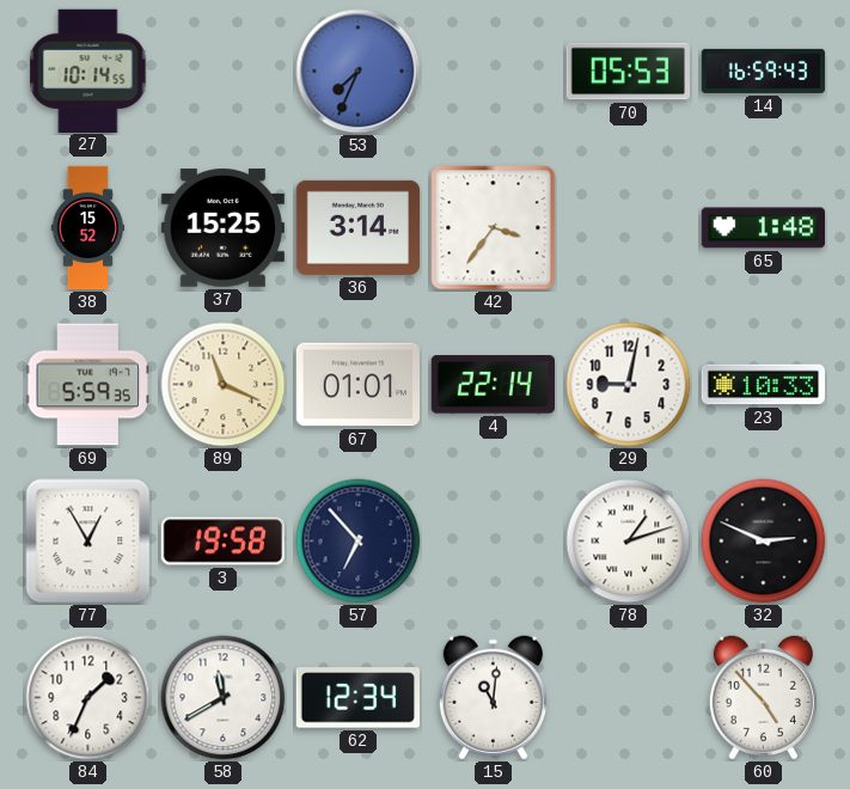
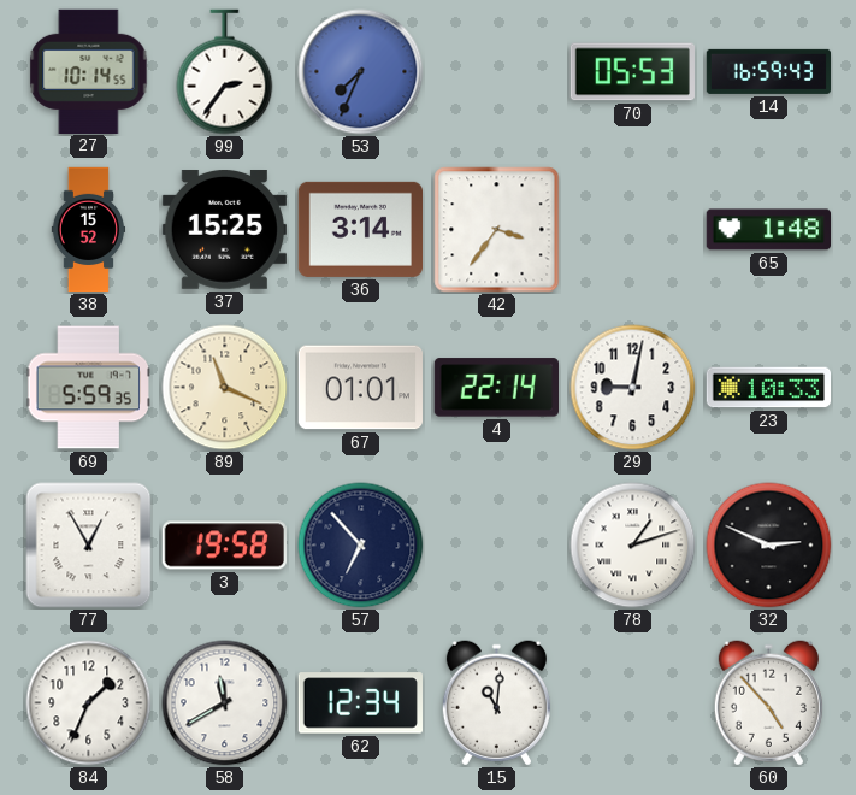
99: none -> 2:36 (225, 72)
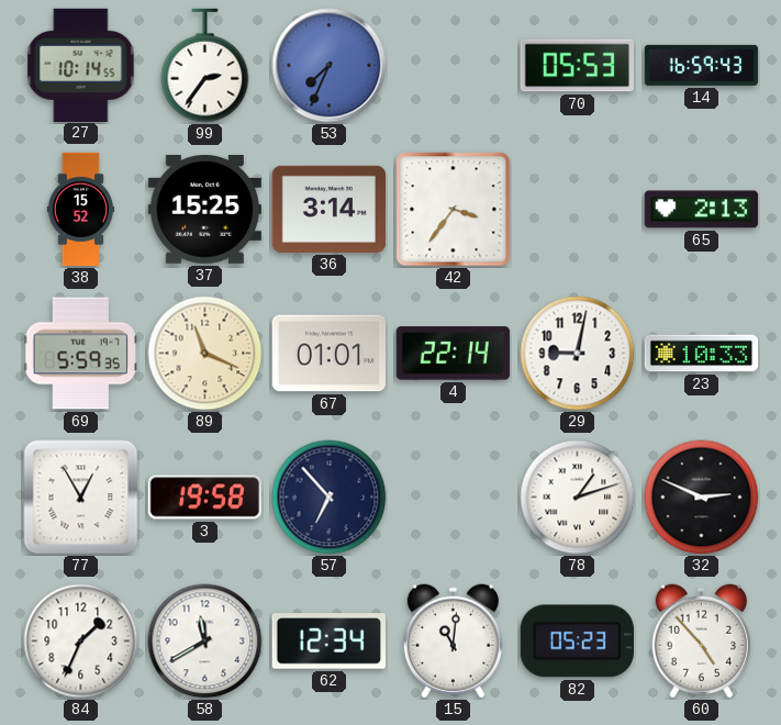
65: 1:48 -> 2:13 (701, 210)
82: none -> 05:23 (577, 642)
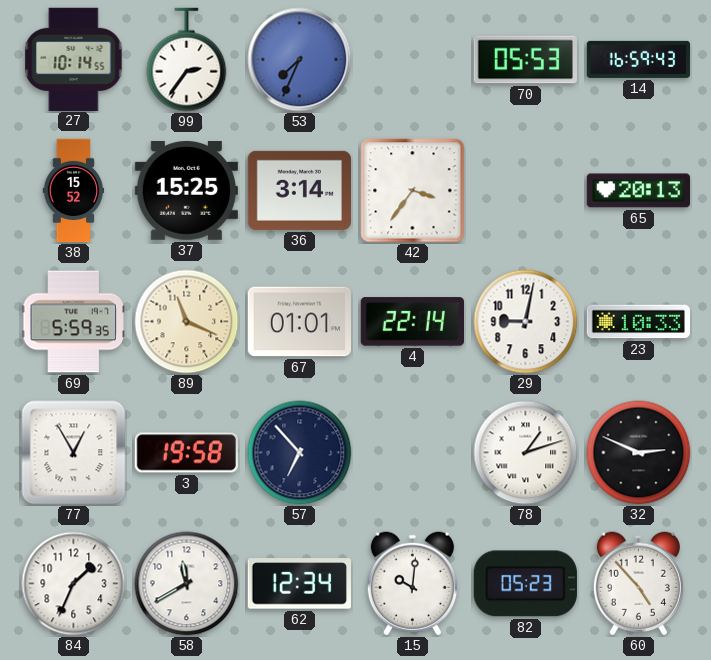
65: 2:13 -> 20:13 (638, 191)
15: 11:01 -> 10:01 (412, 584)
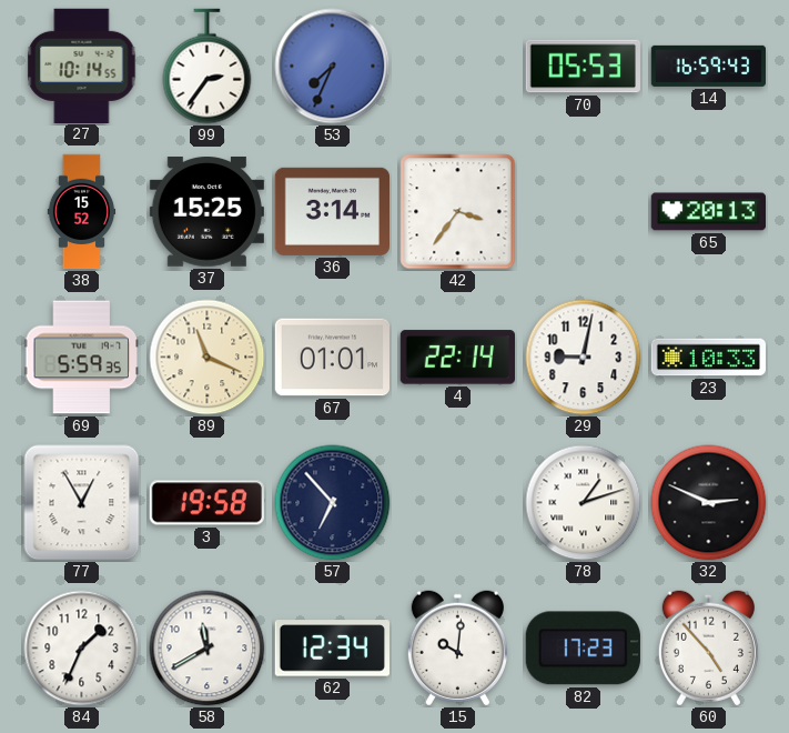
82: 05:23 -> 17:23 (583, 649)
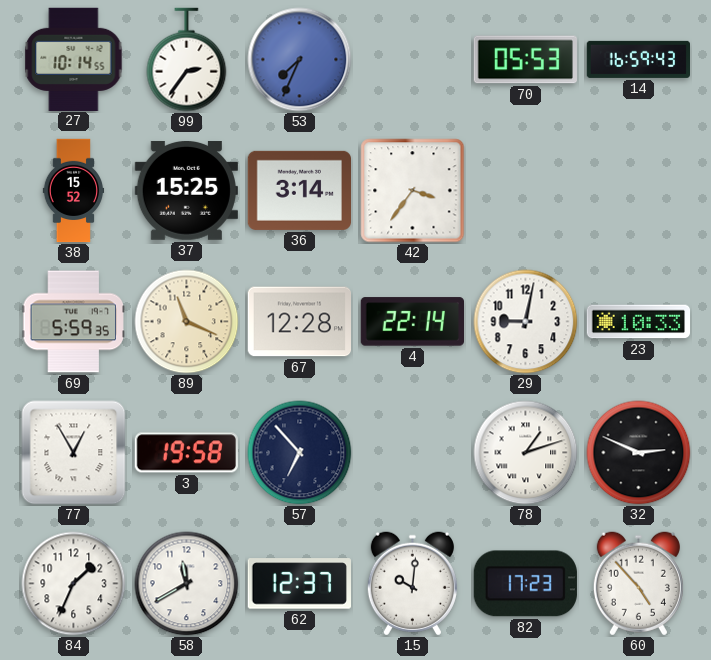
65: 20:13 -> none (708, 212)
67: 01:01 -> 12:28 (299, 322)
62: 12:34 -> 12:37 (299, 584)
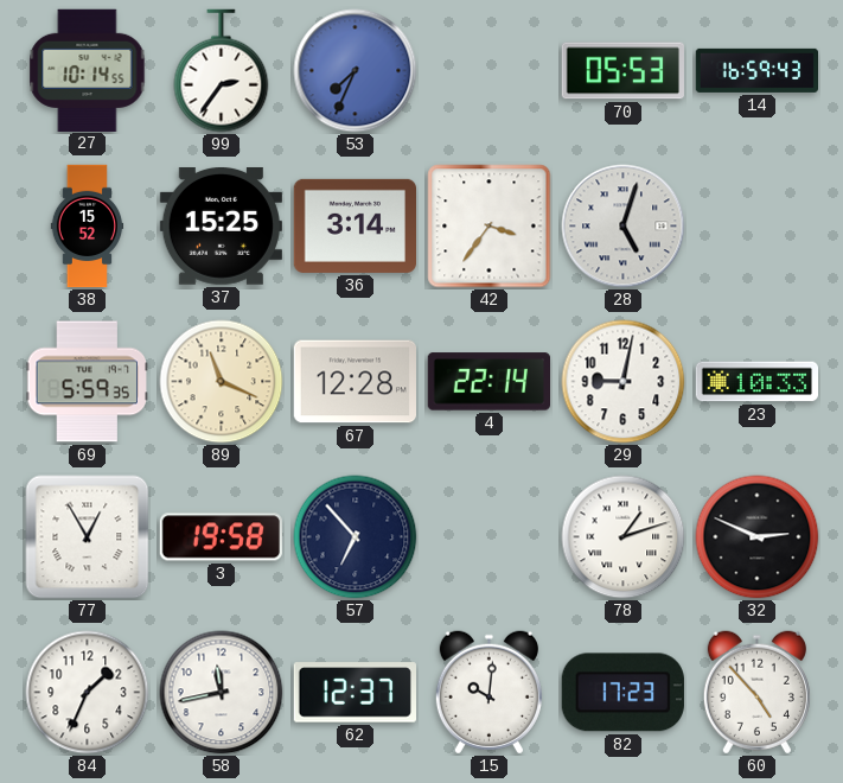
28: none -> 5:03 (624, 227)
58: 11:40 -> 11:43 (222, 693)
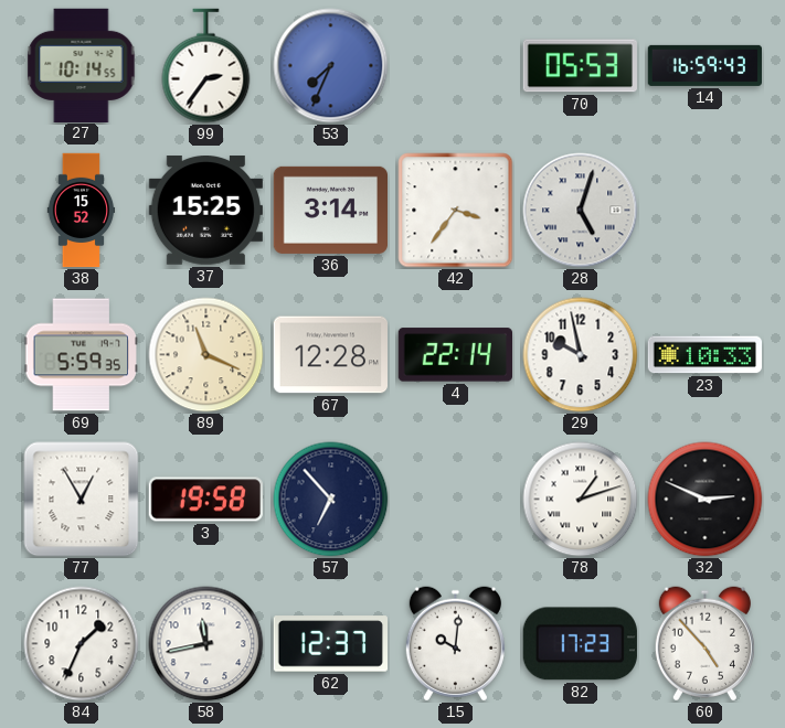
29: 9:02 -> 9:58 (581, 355)
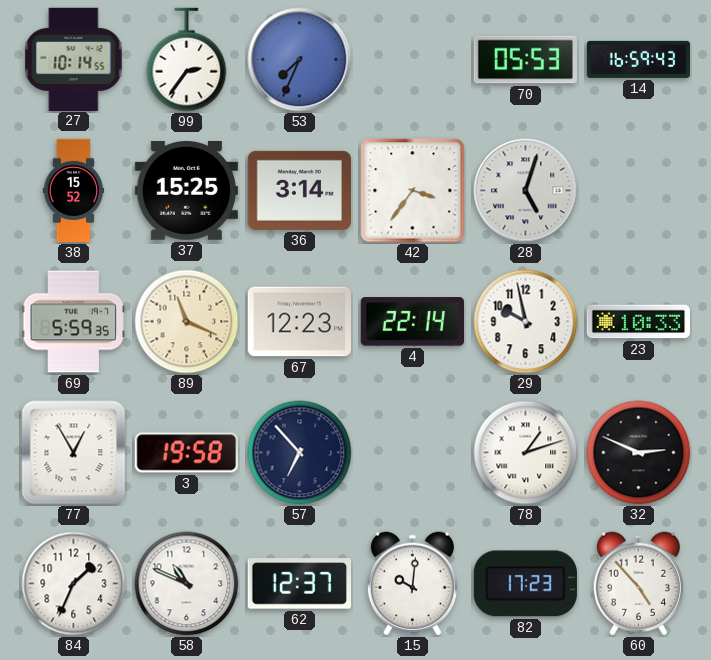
67: 12:28 -> 12:23 (299, 322)
58: 11:43 -> 10:49 (187, 584)
